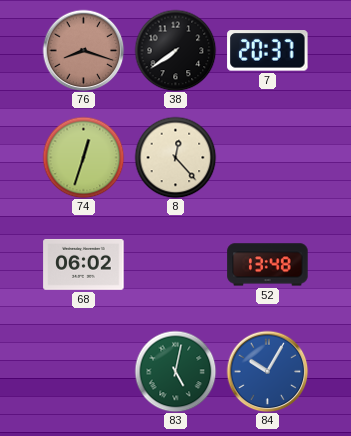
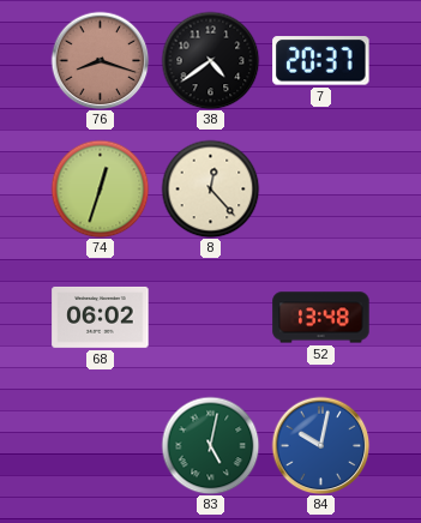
38: 7:39 -> 4:39 (210, 60)
84: 10:05 -> 10:02 (320, 445)
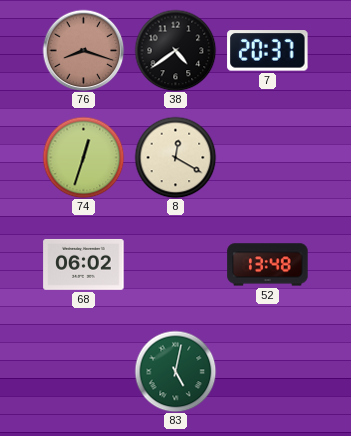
8: 12:23 -> 12:20 (175, 157)
84: 10:02 -> none (320, 445)
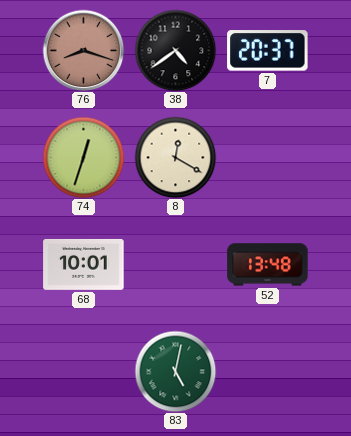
68: 06:02 -> 10:01 (84, 264)
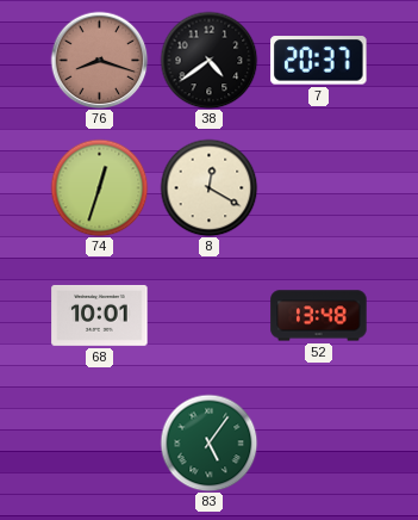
83: 5:02 -> 5:06 (208, 442)
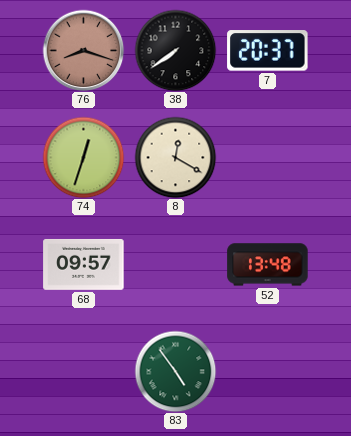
38: 4:39 -> 7:39 (175, 50)
68: 10:01 -> 09:57 (84, 264)
83: 5:06 -> 4:54 (175, 371)
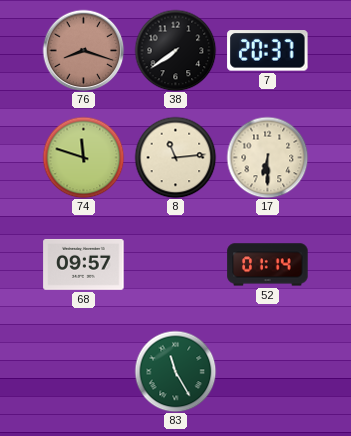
74: 12:33 -> 11:48 (83, 157)
8: 12:20 -> 11:14 (175, 157)
17: none -> 6:30 (267, 157)
52: 13:48 -> 01:14 (268, 265)
83: 4:54 -> 11:25 (175, 371)
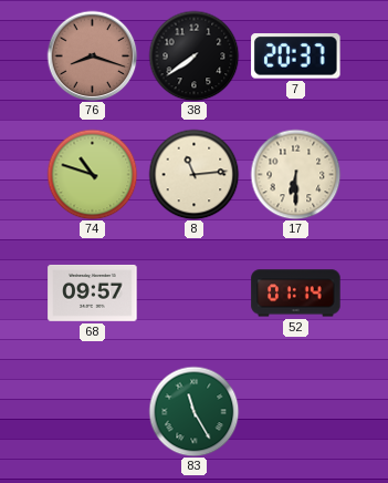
74: 11:48 -> 10:48 (92, 174)
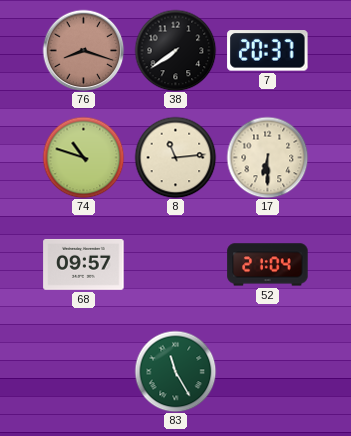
52: 01:14 -> 21:04 (268, 265)
